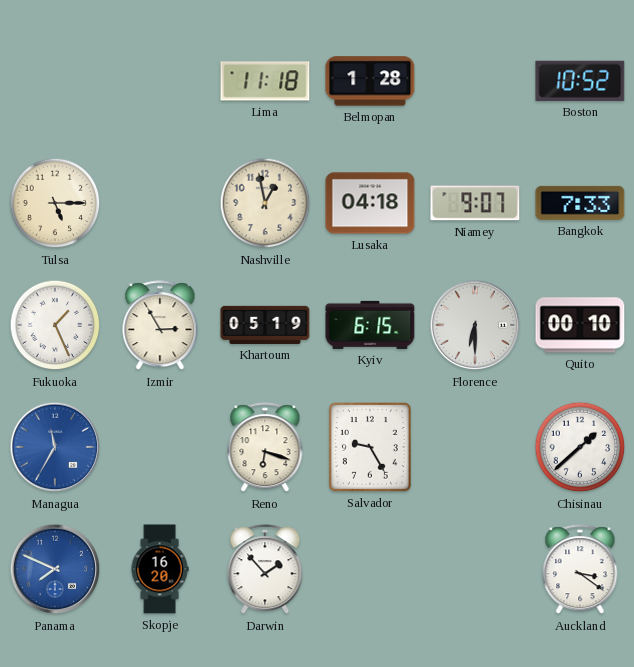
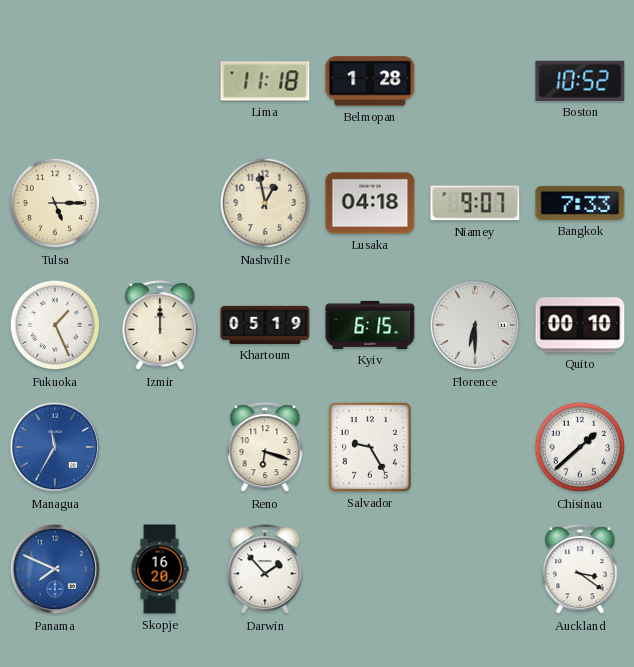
Izmir: 2:55 -> 12:00 (160, 326)
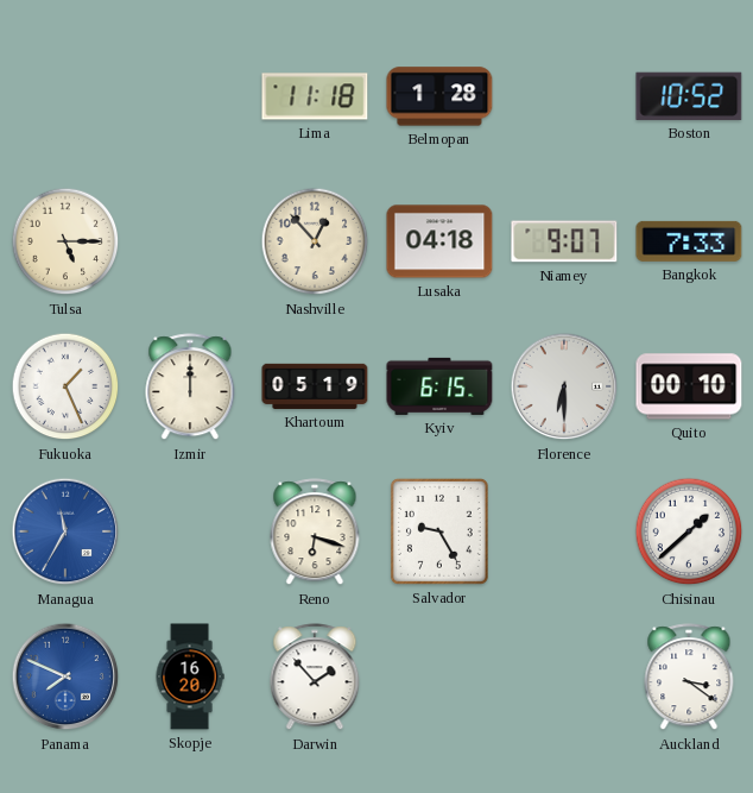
Nashville: 12:58 -> 12:53 (315, 241)
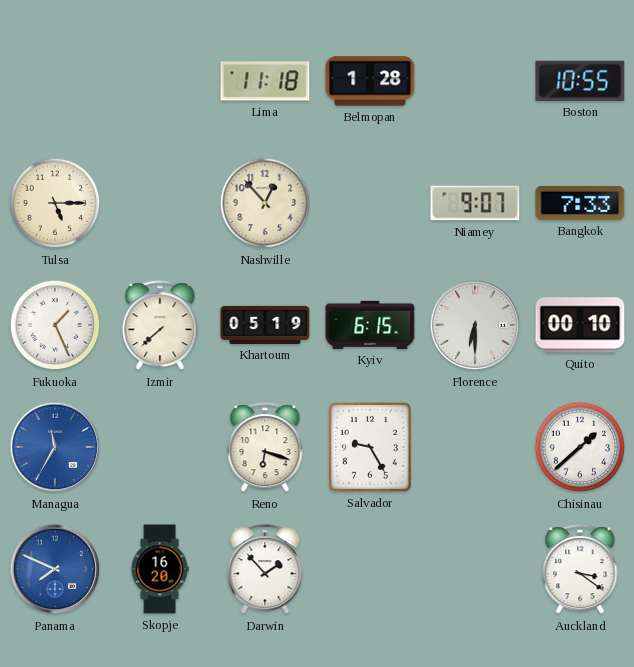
Boston: 10:52 -> 10:55 (580, 81)
Lusaka: 04:18 -> none (439, 241)
Izmir: 12:00 -> 7:38 (160, 326)
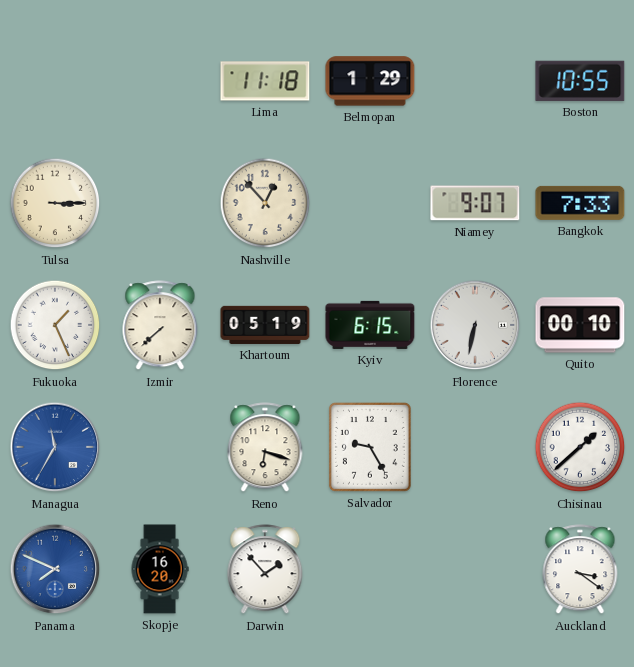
Belmopan: 1:28 -> 1:29 (370, 81)
Tulsa: 5:15 -> 3:15 (55, 203)
Florence: 6:30 -> 6:32 (475, 325)
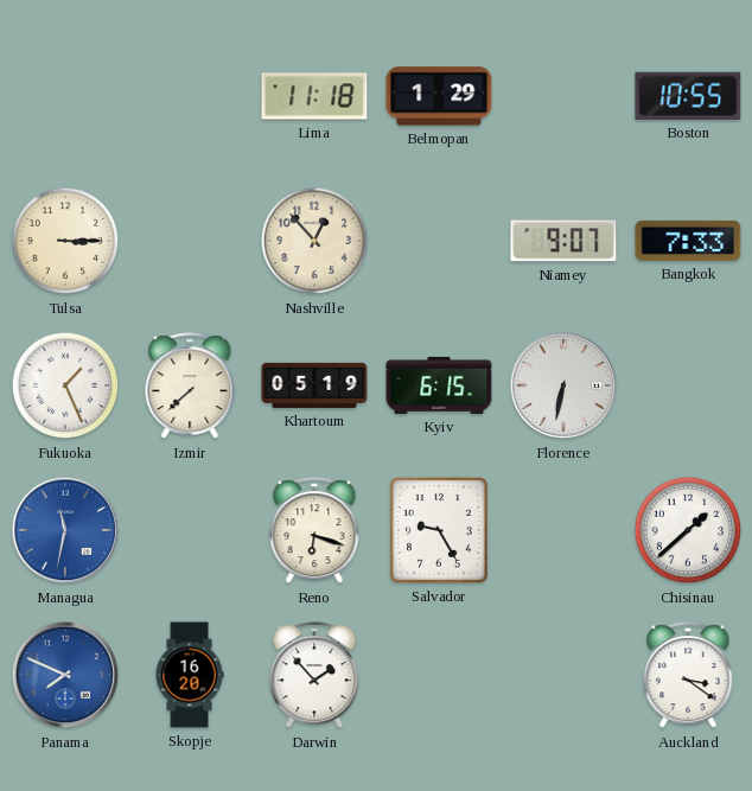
Quito: 00:10 -> none (580, 325)
Managua: 11:35 -> 11:32 (65, 530)
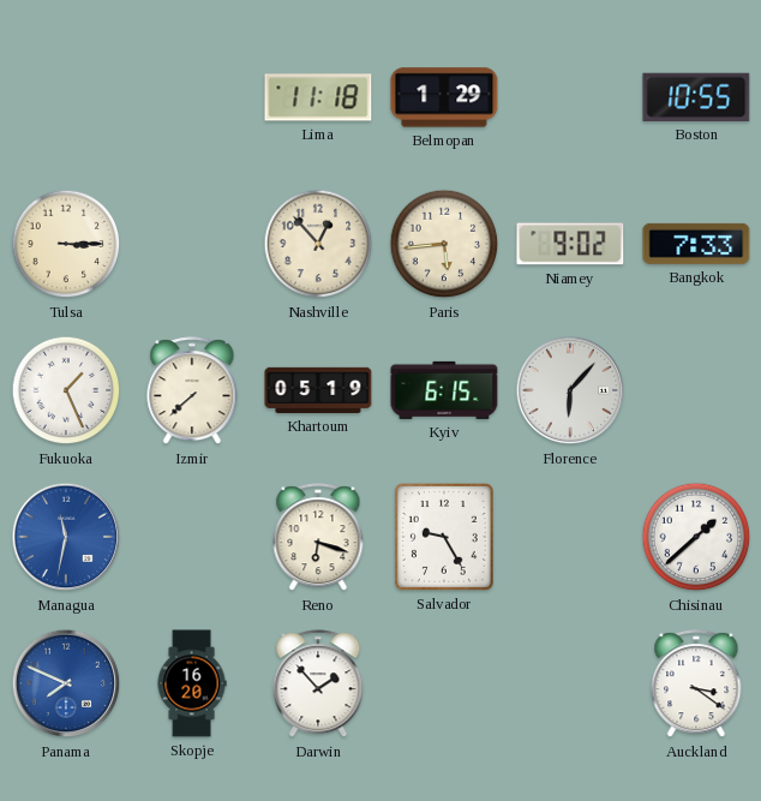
Paris: none -> 5:44 (444, 244)
Niamey: 9:07 -> 9:02 (570, 244)
Florence: 6:32 -> 6:07 (570, 390)
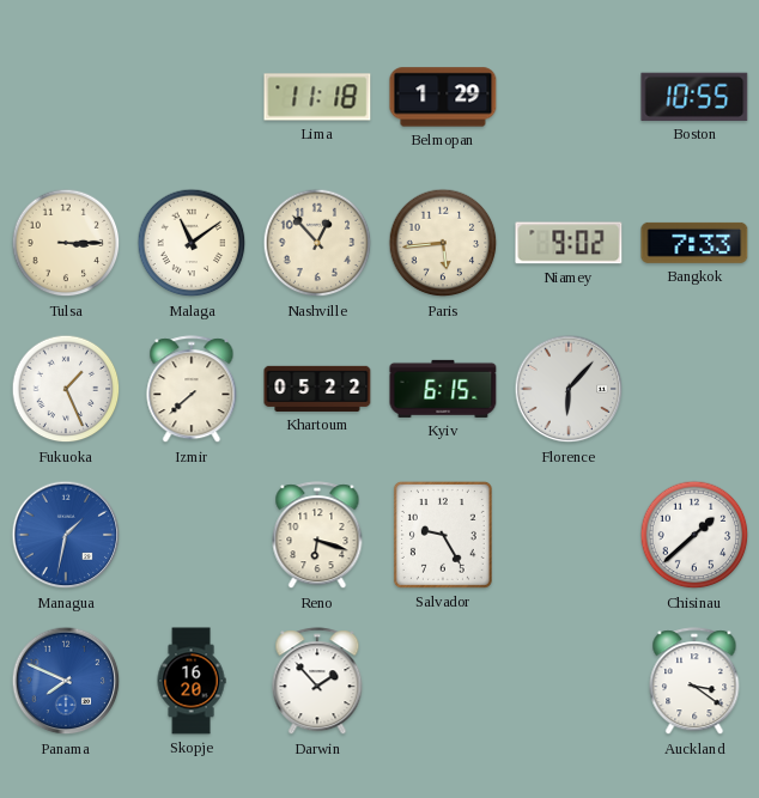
Malaga: none -> 11:09 (192, 243)
Khartoum: 05:19 -> 05:22 (317, 389)
Managua: 11:32 -> 1:32 (66, 535)
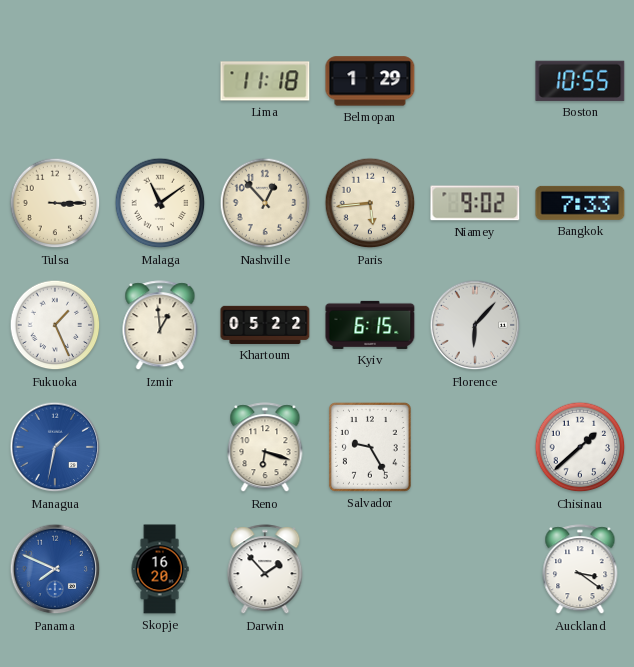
Izmir: 7:38 -> 12:59 (160, 326)
